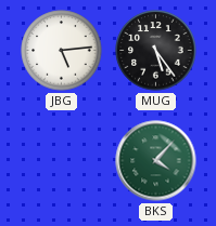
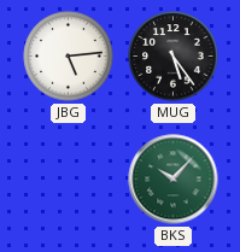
BKS: 4:07 -> 10:07 (174, 180)
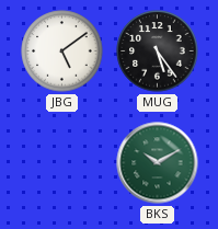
JBG: 5:14 -> 5:09 (62, 51)
BKS: 10:07 -> 10:10 (158, 163)
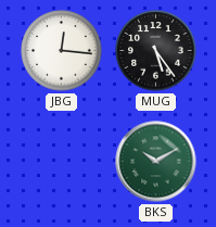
JBG: 5:09 -> 12:16 (62, 51)
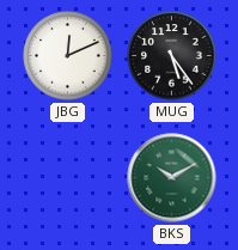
JBG: 12:16 -> 12:11 (68, 56)
